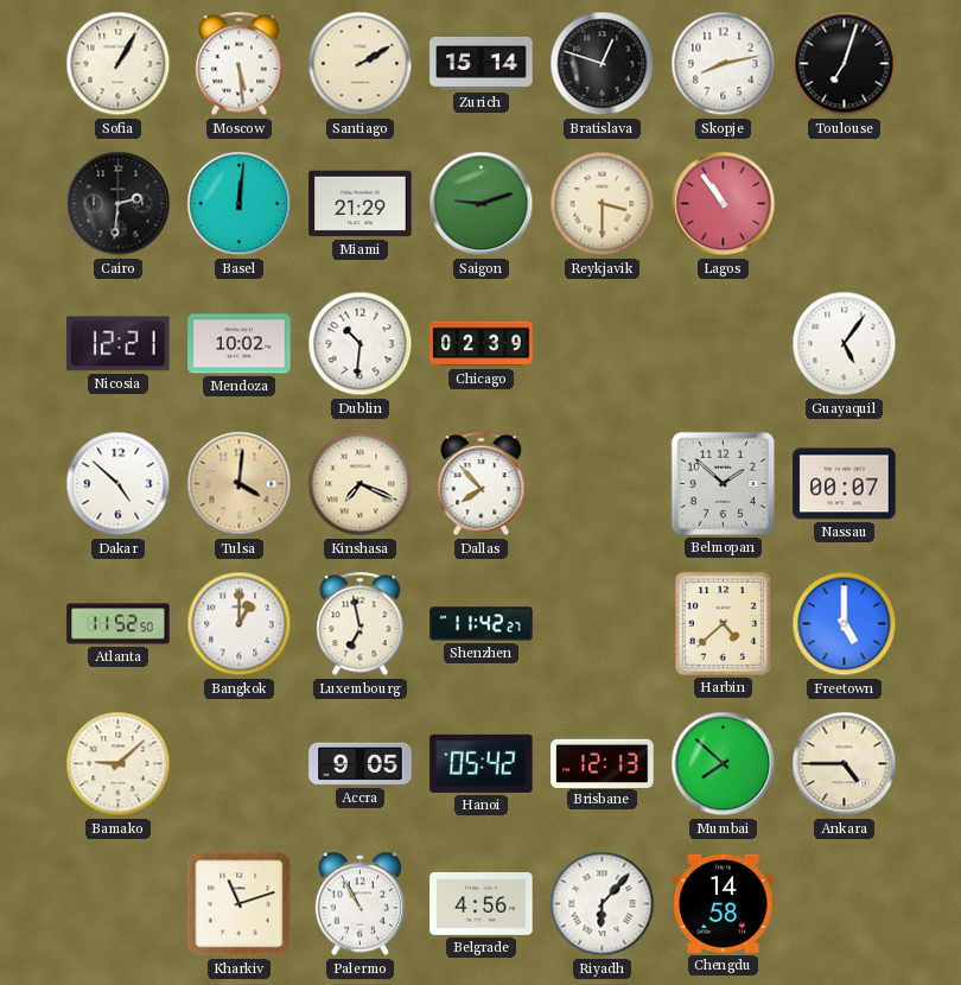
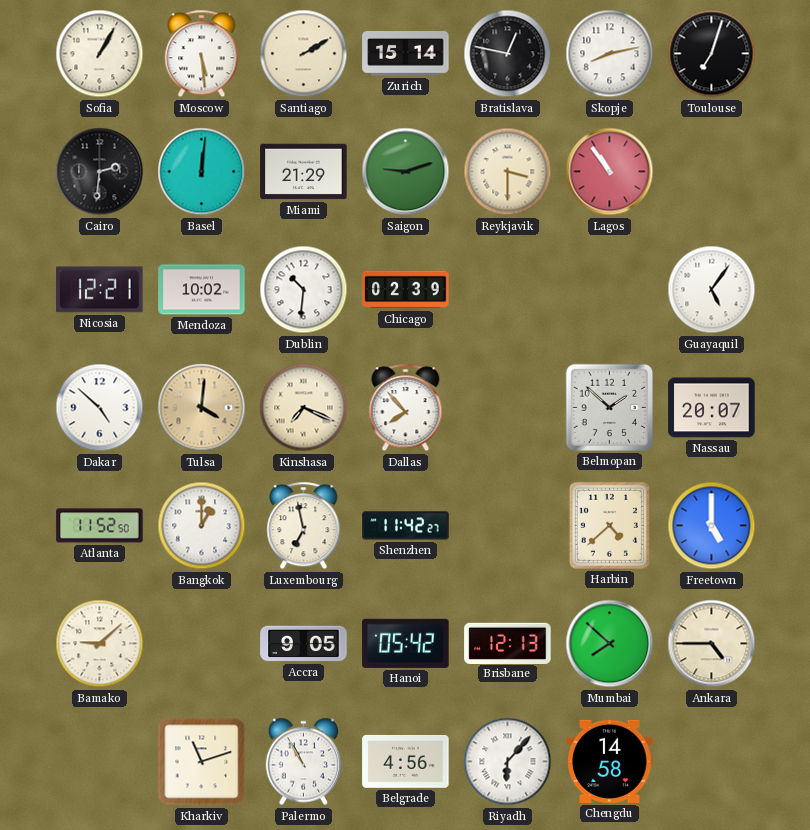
Bratislava: 12:48 -> 12:47 (508, 54)
Nassau: 00:07 -> 20:07 (712, 408)
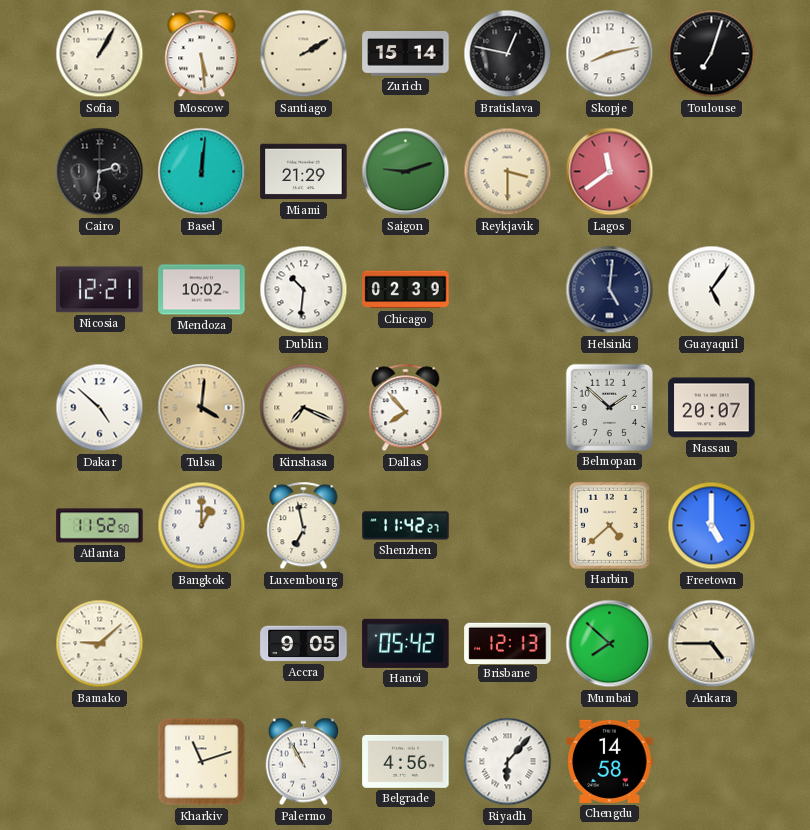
Lagos: 10:54 -> 11:39 (610, 172)
Helsinki: none -> 5:01 (610, 290)
